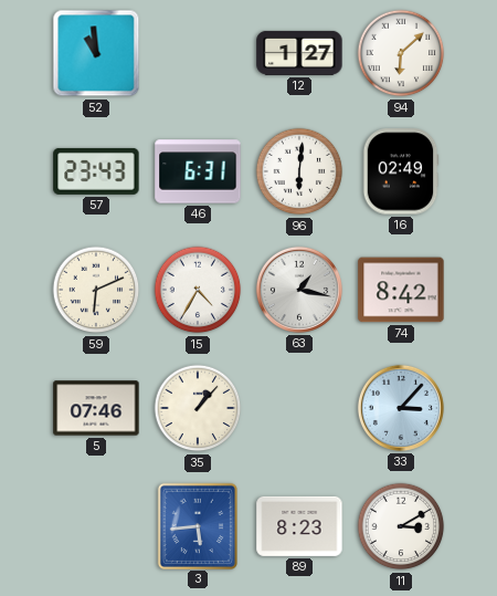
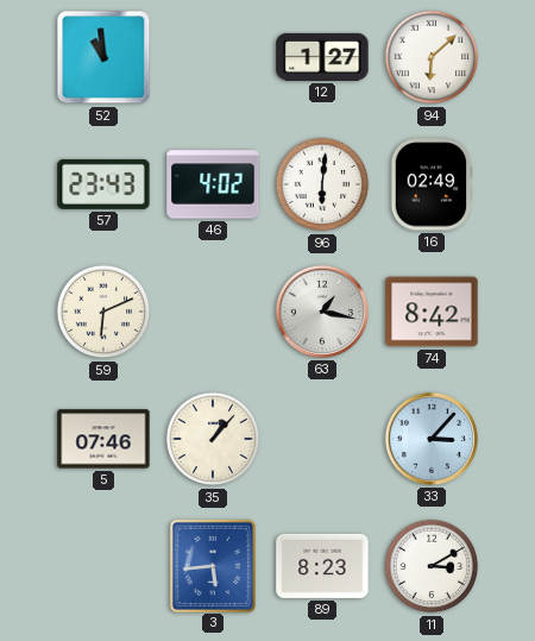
46: 6:31 -> 4:02 (213, 184)
15: 4:35 -> none (198, 290)
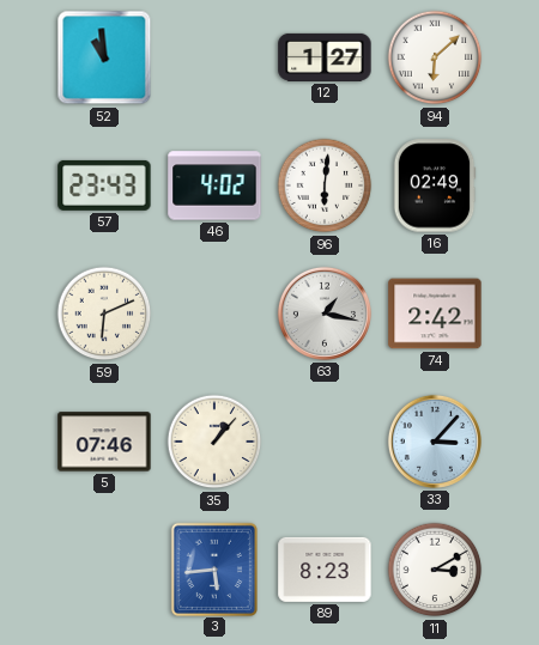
74: 8:42 -> 2:42 (435, 314)
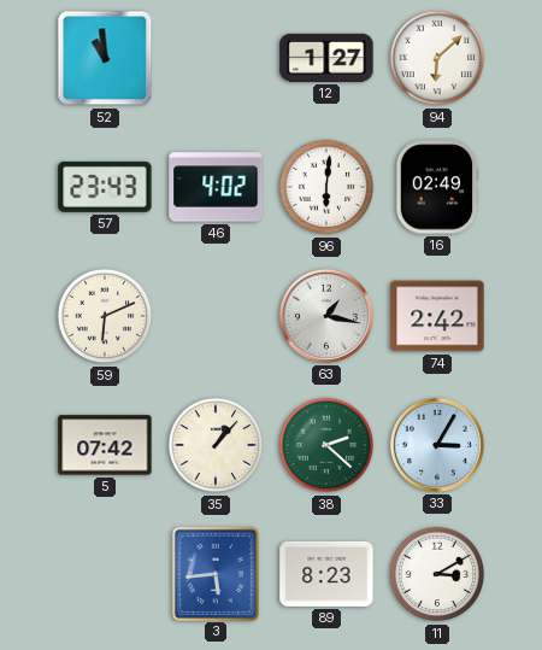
5: 07:46 -> 07:42 (105, 445)
38: none -> 2:22 (326, 445)
33: 3:07 -> 3:05 (437, 445)
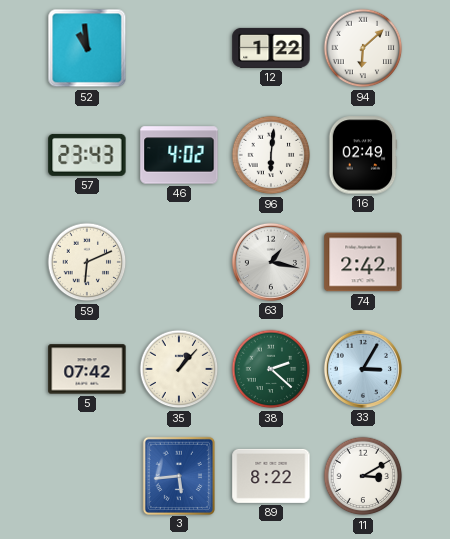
12: 1:27 -> 1:22 (271, 48)
89: 8:23 -> 8:22 (271, 476)
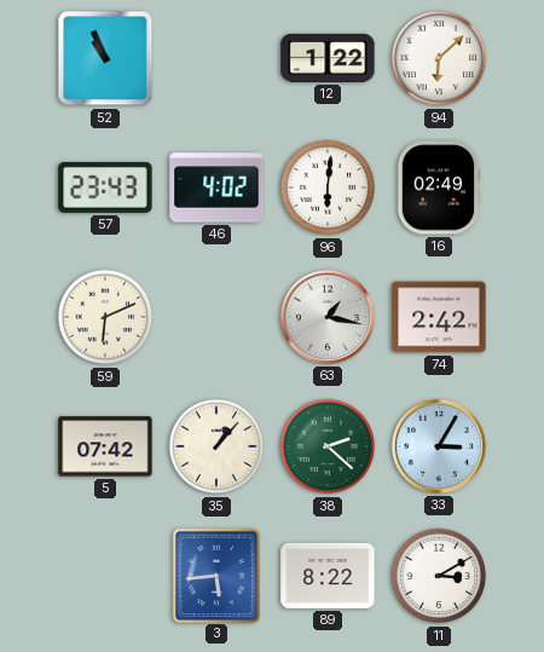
52: 10:59 -> 10:56 (105, 58)
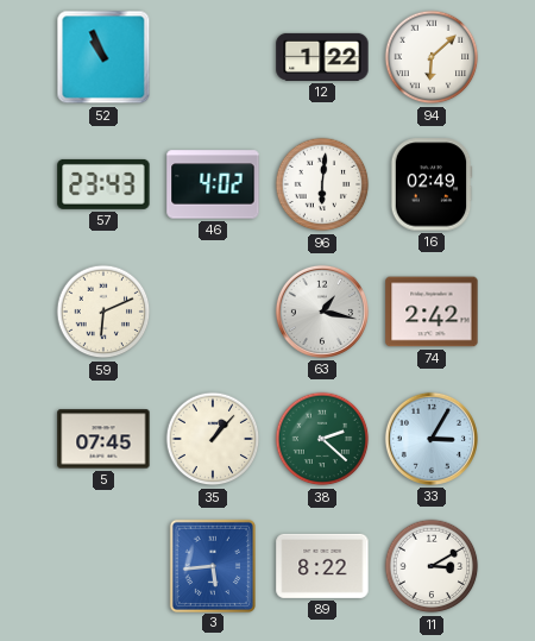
5: 07:42 -> 07:45 (103, 439)
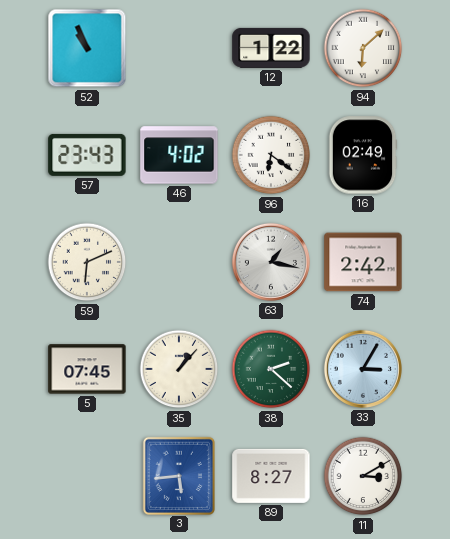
96: 6:01 -> 6:21 (271, 155)
89: 8:22 -> 8:27 (271, 476)
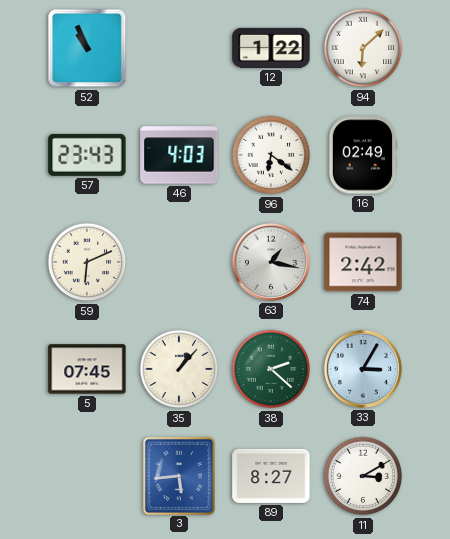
46: 4:02 -> 4:03 (179, 155)
